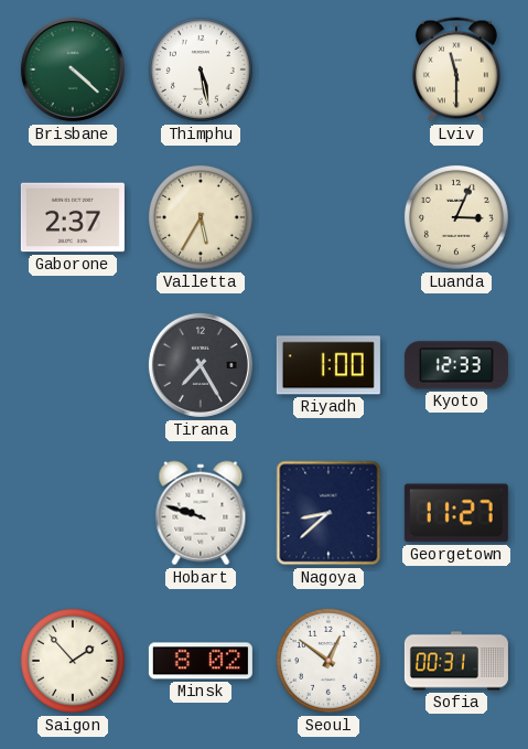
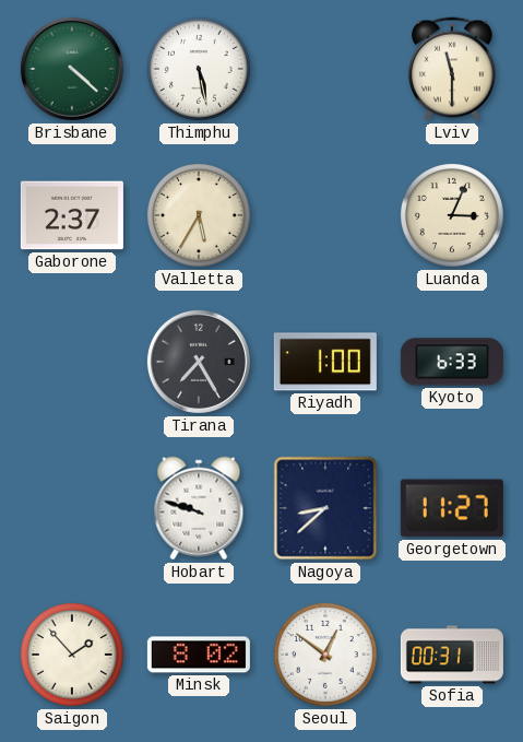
Kyoto: 12:33 -> 6:33 (452, 362)
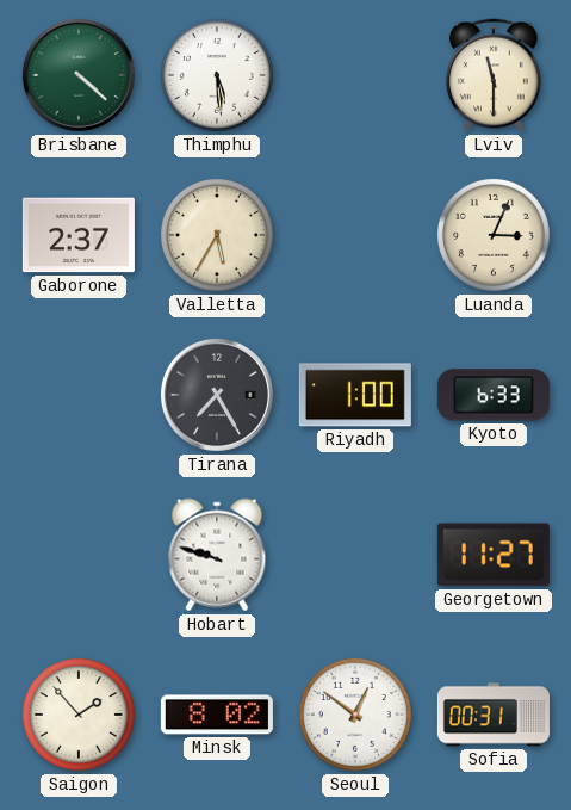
Thimphu: 5:28 -> 5:29 (217, 75)
Nagoya: 8:38 -> none (325, 508)
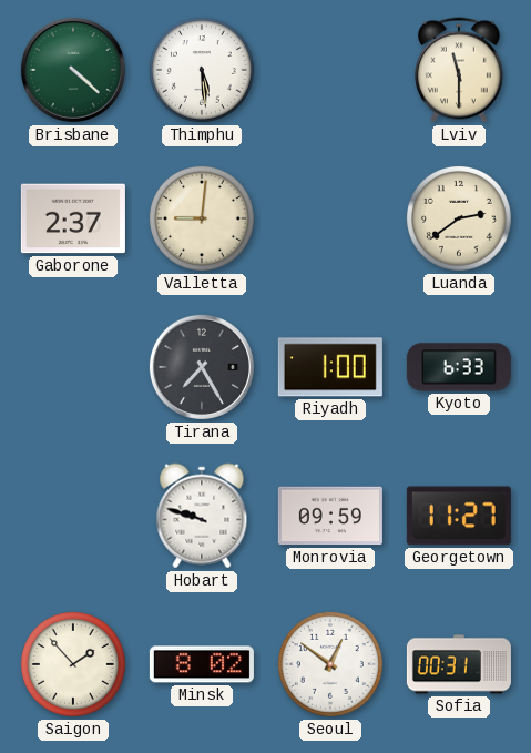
Valletta: 5:35 -> 9:01 (202, 218)
Luanda: 3:04 -> 2:39 (459, 218)
Monrovia: none -> 09:59 (330, 516)
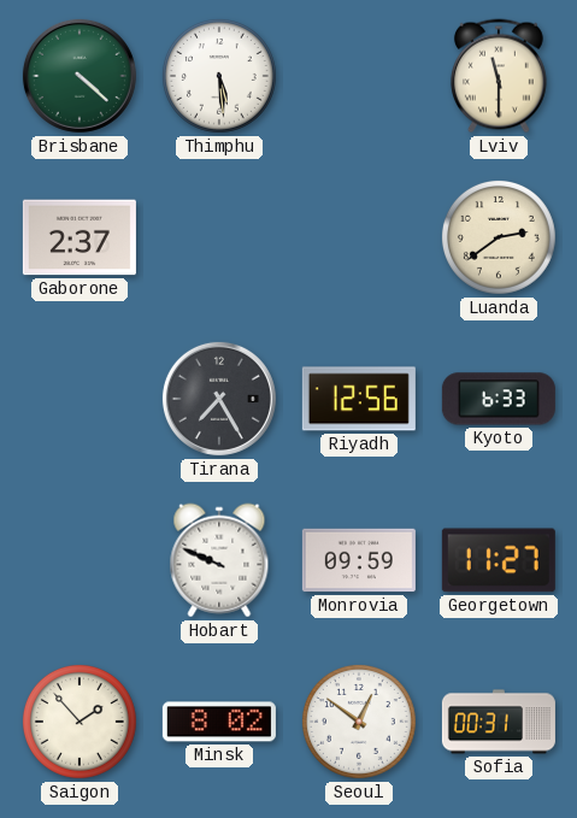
Valletta: 9:01 -> none (202, 218)
Riyadh: 1:00 -> 12:56 (359, 399)
Hobart: 9:48 -> 9:49 (219, 560)
